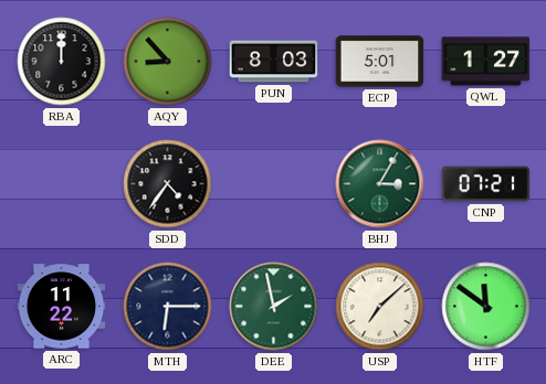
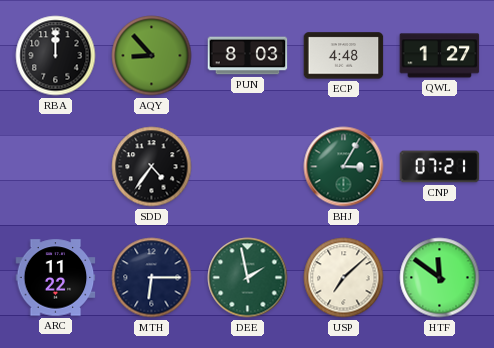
ECP: 5:01 -> 4:48 (344, 56)
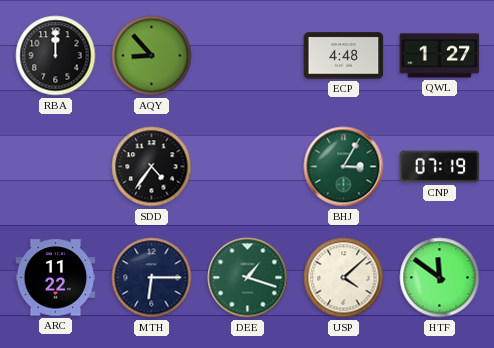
PUN: 8:03 -> none (248, 56)
CNP: 07:21 -> 07:19 (440, 167)
DEE: 1:58 -> 1:18 (248, 278)
USP: 7:08 -> 4:08 (344, 278)
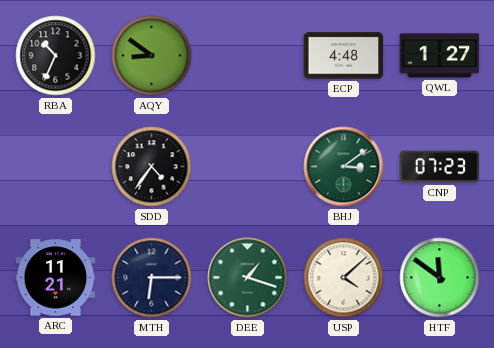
RBA: 12:00 -> 10:34 (56, 56)
AQY: 8:53 -> 8:51 (152, 56)
BHJ: 3:05 -> 3:09 (344, 167)
CNP: 07:19 -> 07:23 (440, 167)
ARC: 11:22 -> 11:21 (56, 278)
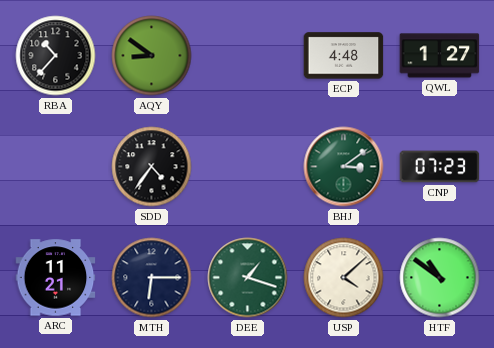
RBA: 10:34 -> 10:37 (56, 56)
HTF: 11:51 -> 10:51 (440, 278)
